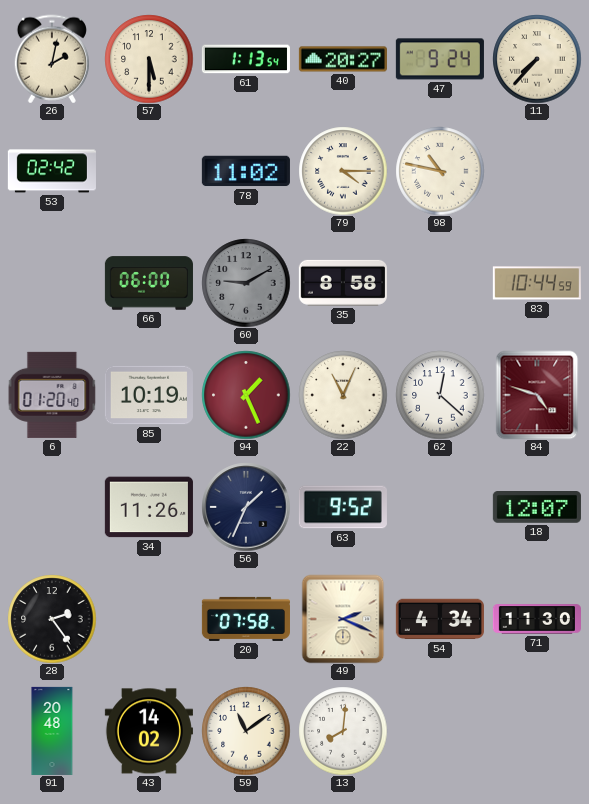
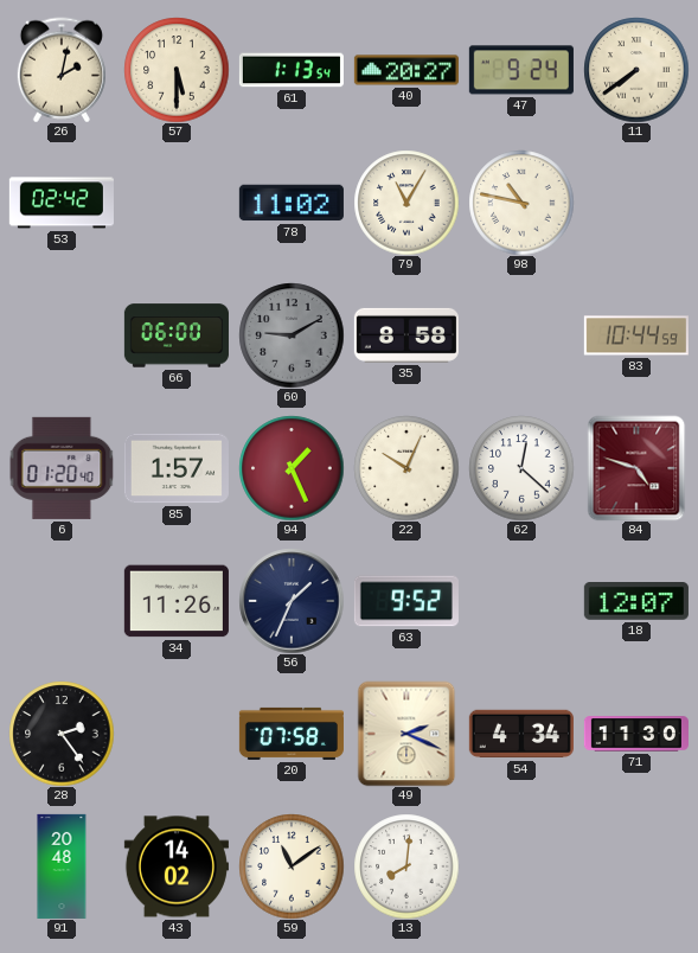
11: 7:37 -> 7:39 (636, 70)
79: 4:15 -> 11:05 (406, 203)
85: 10:19 -> 1:57 (177, 468)
22: 11:04 -> 10:04 (406, 468)
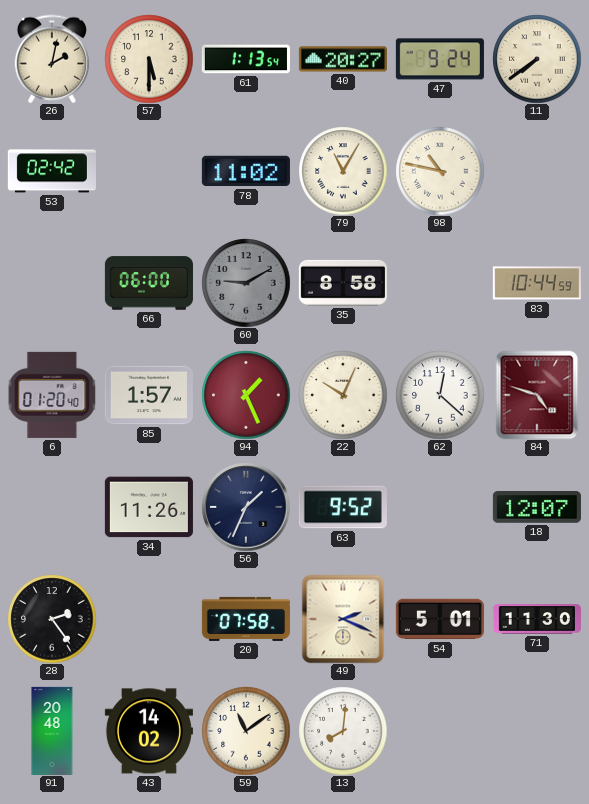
54: 4:34 -> 5:01 (440, 619)
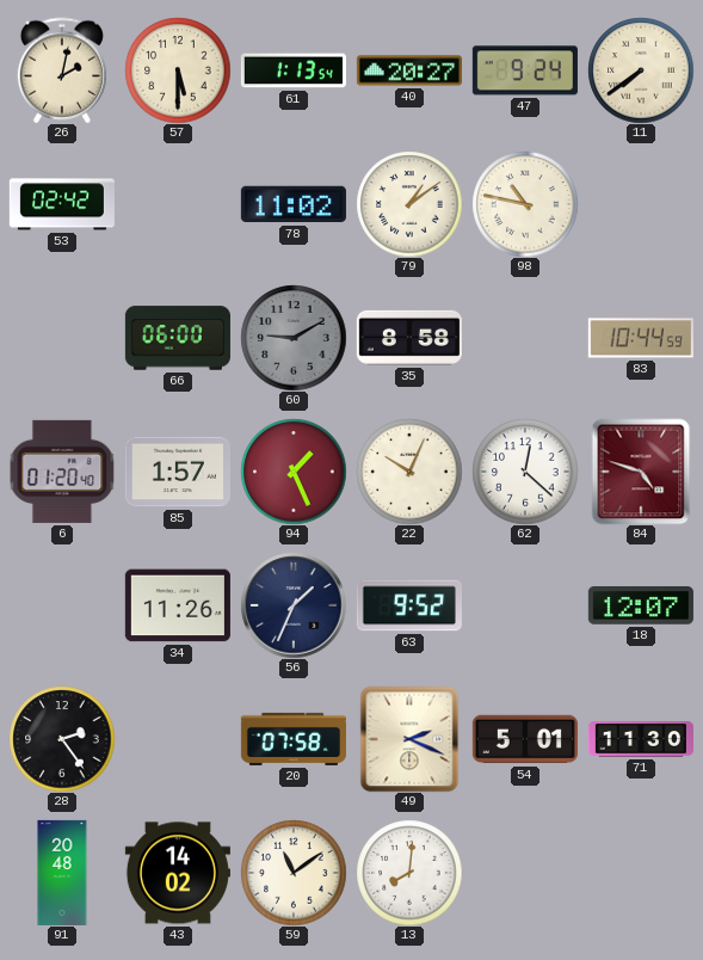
79: 11:05 -> 1:09 (409, 204)
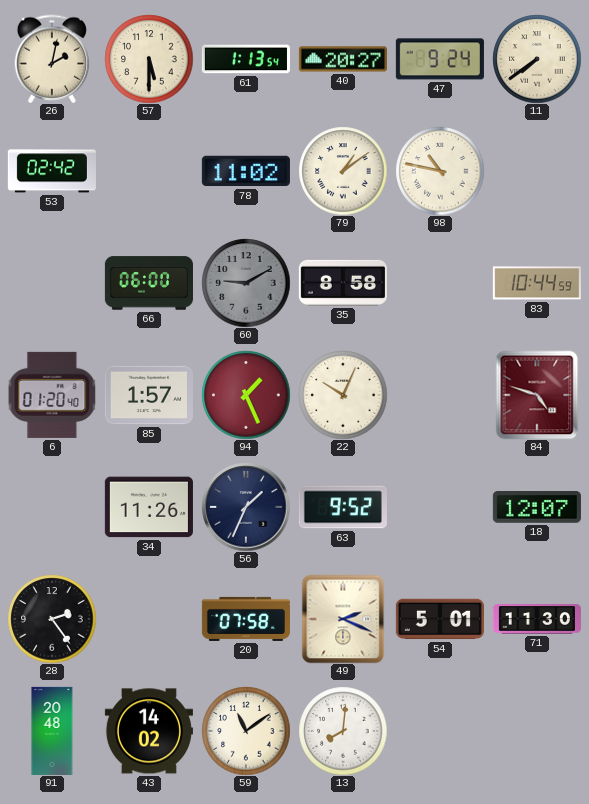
62: 12:22 -> none (525, 472)
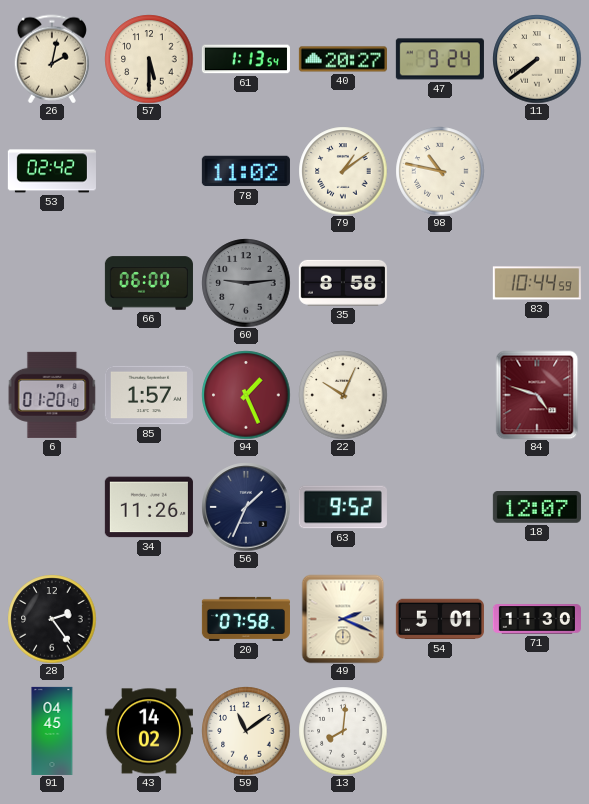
60: 9:10 -> 9:14 (246, 283)
91: 20:48 -> 04:45 (52, 731)
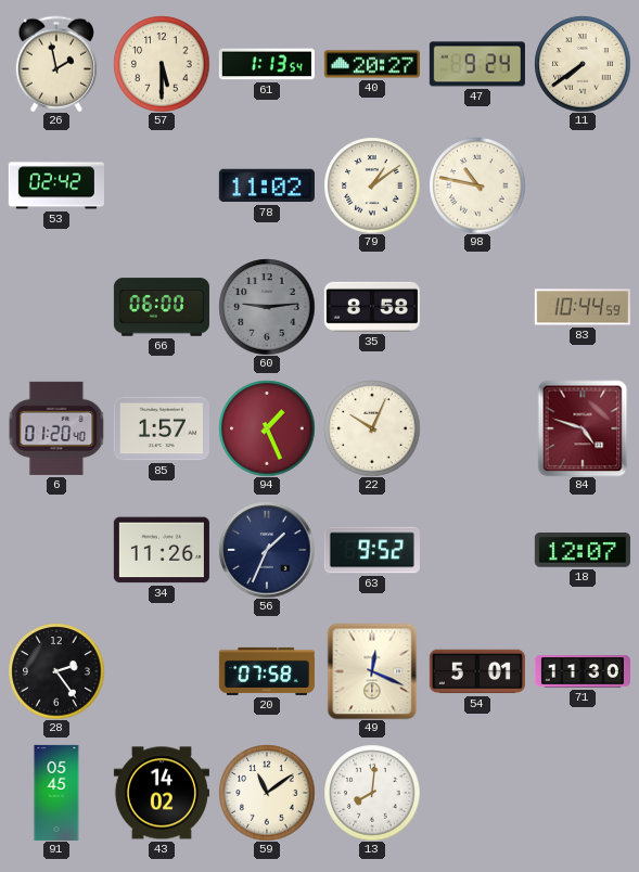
26: 2:02 -> 1:58 (56, 64)
49: 2:19 -> 12:19 (372, 671)
91: 04:45 -> 05:45 (56, 793)
